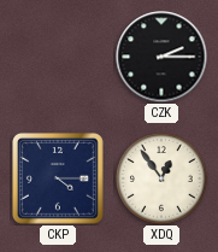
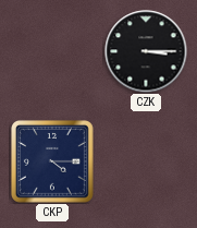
CZK: 2:15 -> 3:15 (146, 51)
XDQ: 12:54 -> none (163, 178)
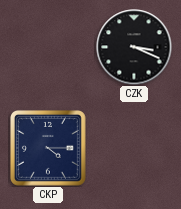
CZK: 3:15 -> 3:19 (134, 47)
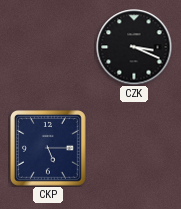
CKP: 4:15 -> 5:15 (49, 149)
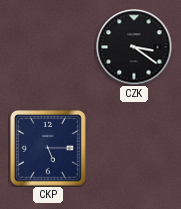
CZK: 3:19 -> 3:21 (134, 47)
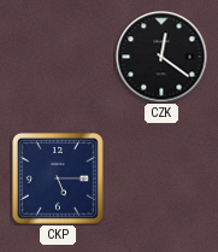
CZK: 3:21 -> 12:21 (161, 57)
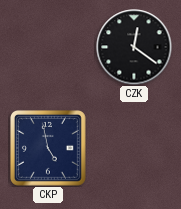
CKP: 5:15 -> 4:58 (49, 149)
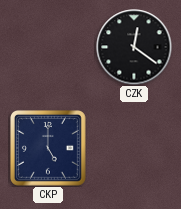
CKP: 4:58 -> 5:00 (49, 149)
